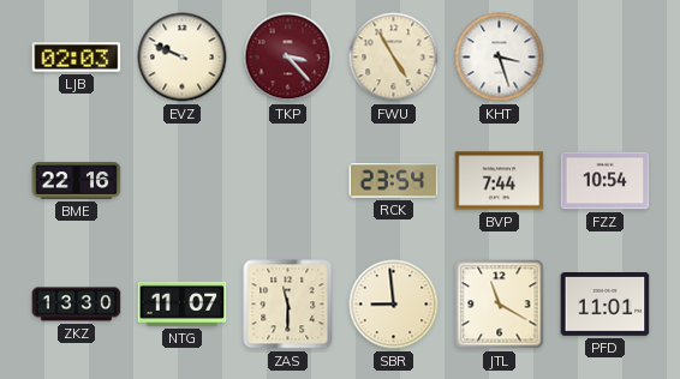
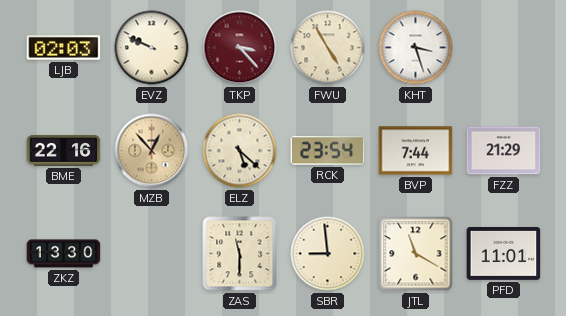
MZB: none -> 12:53 (152, 151)
ELZ: none -> 5:22 (240, 151)
FZZ: 10:54 -> 21:29 (504, 151)
NTG: 11:07 -> none (183, 303)
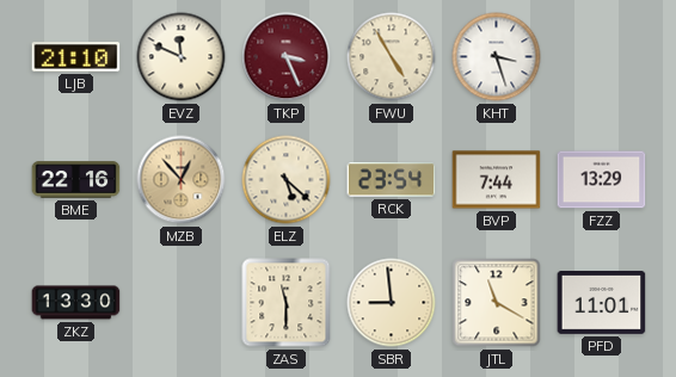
LJB: 02:03 -> 21:10 (76, 57)
EVZ: 9:49 -> 11:49 (182, 57)
TKP: 3:23 -> 3:26 (287, 57)
FZZ: 21:29 -> 13:29 (602, 180)
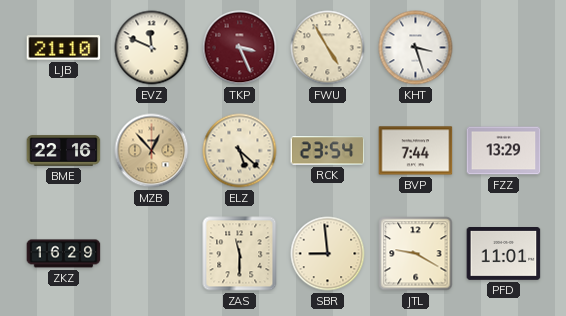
ZKZ: 13:30 -> 16:29 (64, 254)
JTL: 11:20 -> 9:20 (416, 254)
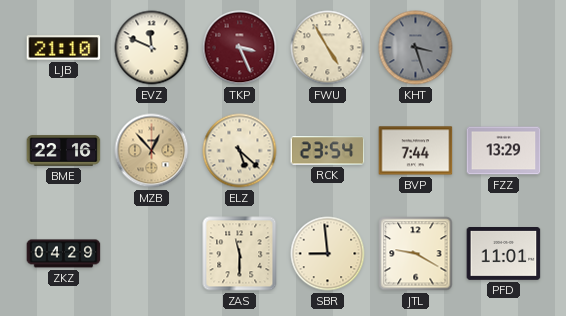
KHT dial: white -> grey (416, 48)
ZKZ: 16:29 -> 04:29 (64, 254)
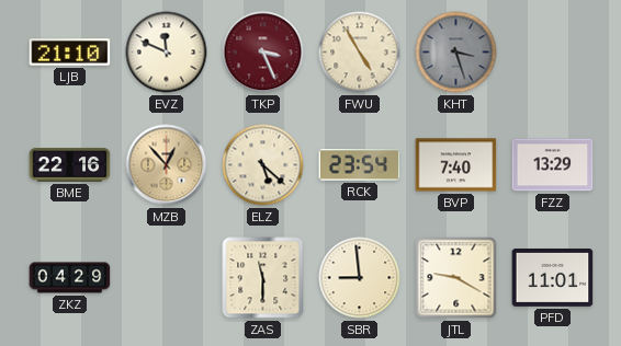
BVP: 7:44 -> 7:40 (456, 165)
